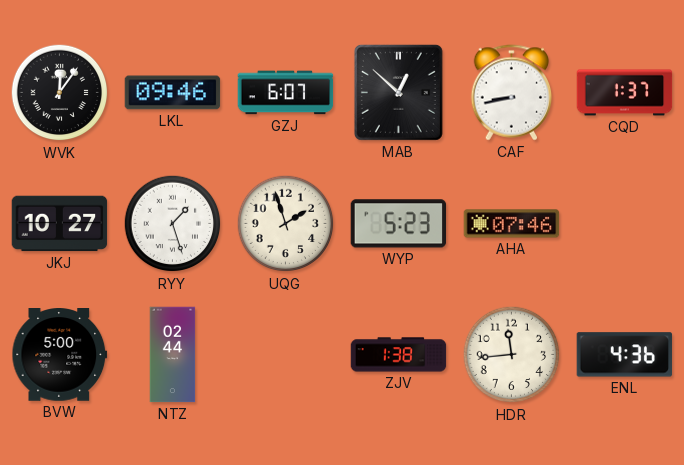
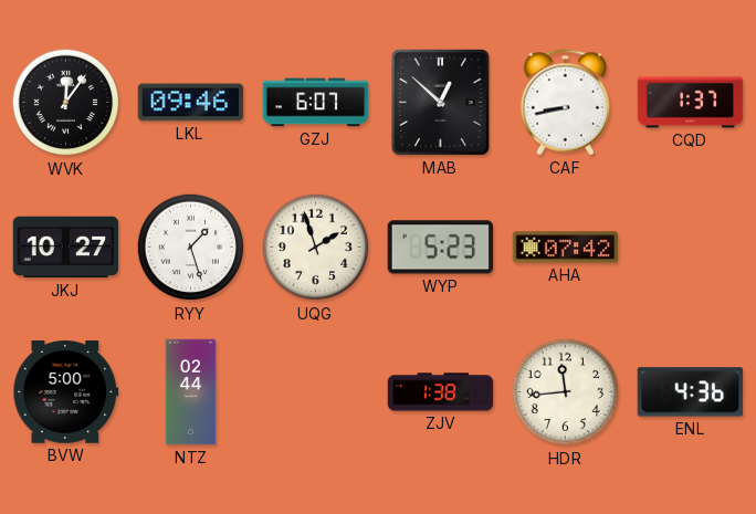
AHA: 07:46 -> 07:42 (566, 248)
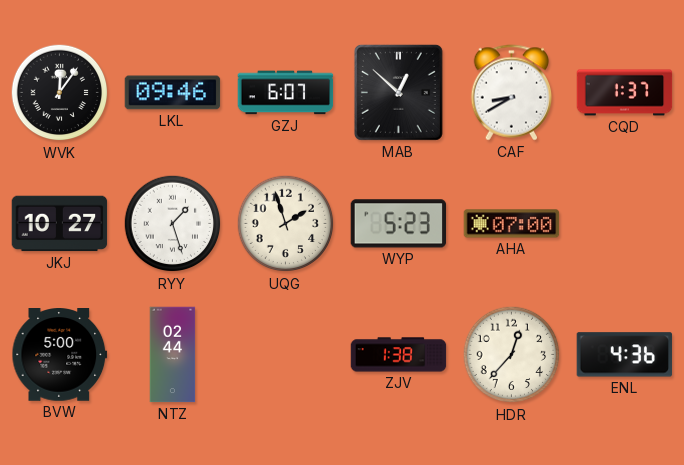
CAF: 8:43 -> 8:40 (512, 93)
AHA: 07:42 -> 07:00 (512, 224)
HDR: 11:44 -> 12:37 (512, 355)
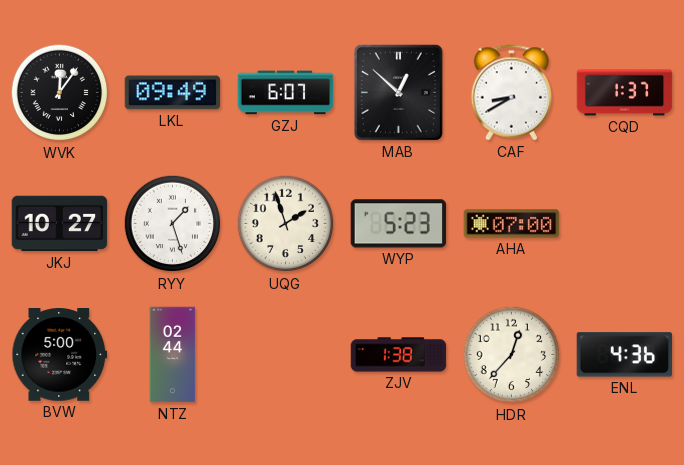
LKL: 09:46 -> 09:49 (173, 93)
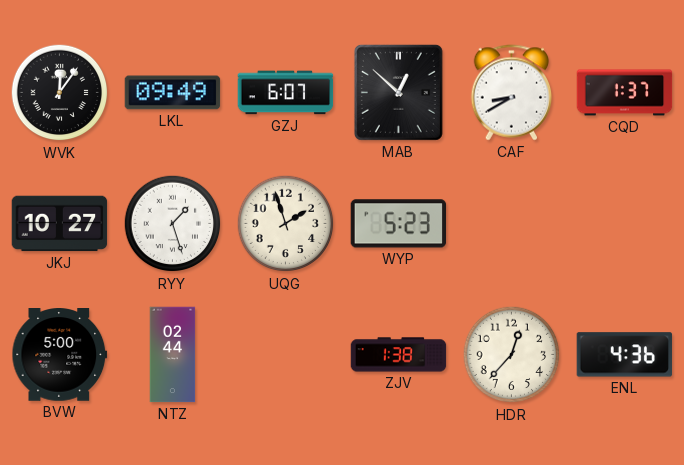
AHA: 07:00 -> none (512, 224)
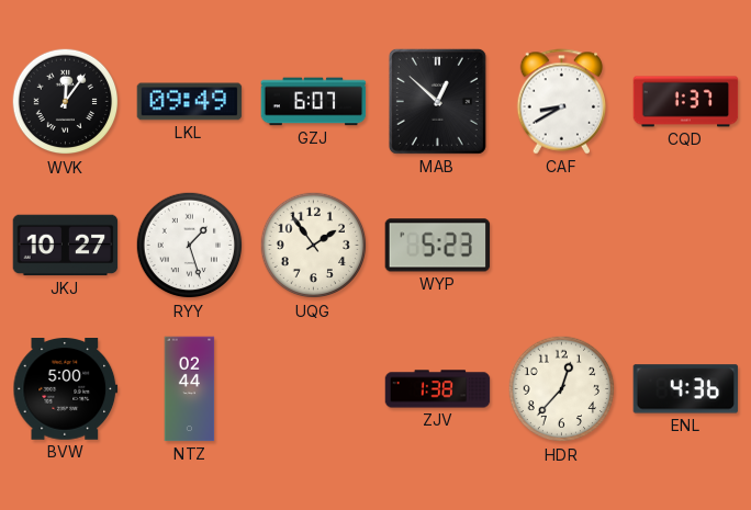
UQG: 1:57 -> 1:54 (314, 246)
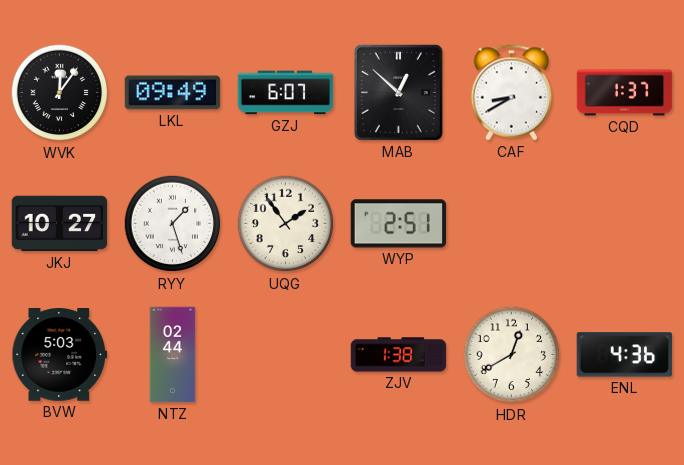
WYP: 5:23 -> 2:51 (399, 224)
BVW: 5:00 -> 5:03 (60, 355)
HDR: 12:37 -> 12:40 (512, 355)
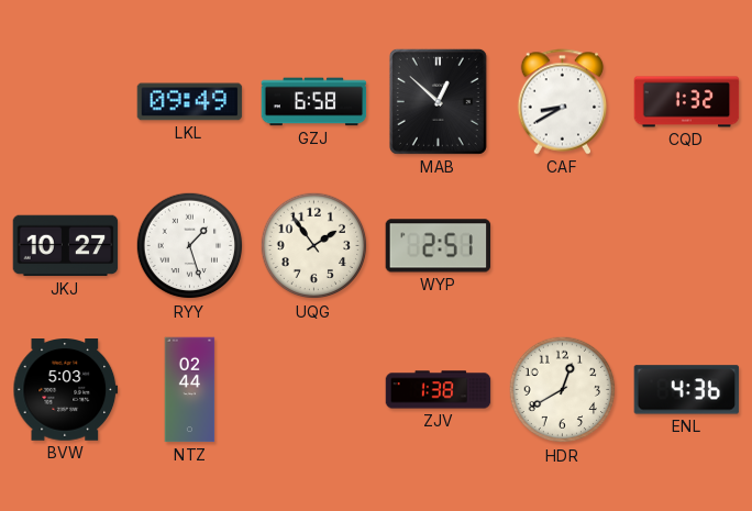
WVK: 12:06 -> none (60, 93)
GZJ: 6:07 -> 6:58 (314, 102)
CQD: 1:37 -> 1:32 (687, 102)
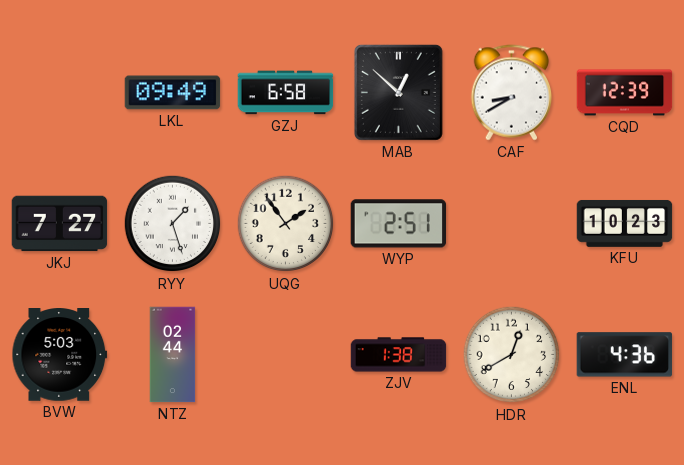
CQD: 1:32 -> 12:39 (625, 93)
JKJ: 10:27 -> 7:27 (60, 224)
KFU: none -> 10:23 (625, 223)
